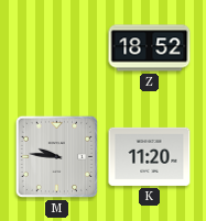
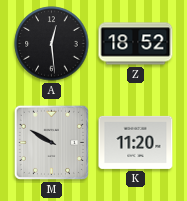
A: none -> 12:29 (52, 44)
M: 9:46 -> 9:50 (51, 142)
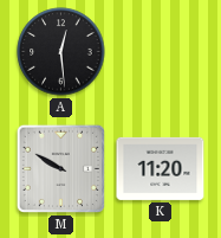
Z: 18:52 -> none (136, 44)
